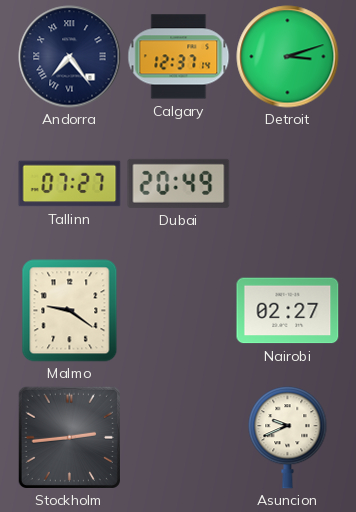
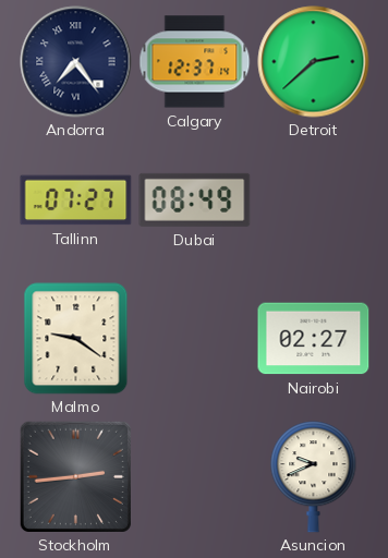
Detroit: 3:12 -> 2:38 (314, 62)
Dubai: 20:49 -> 08:49 (195, 199)
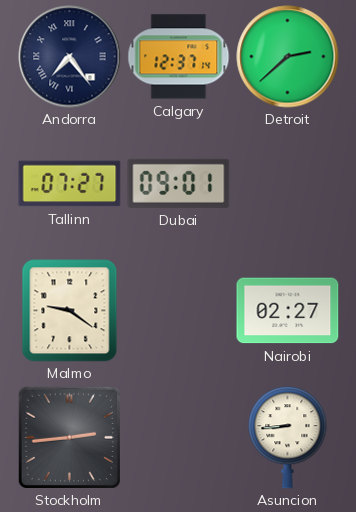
Dubai: 08:49 -> 09:01 (179, 183)
Asuncion: 9:41 -> 8:44 (288, 438)
